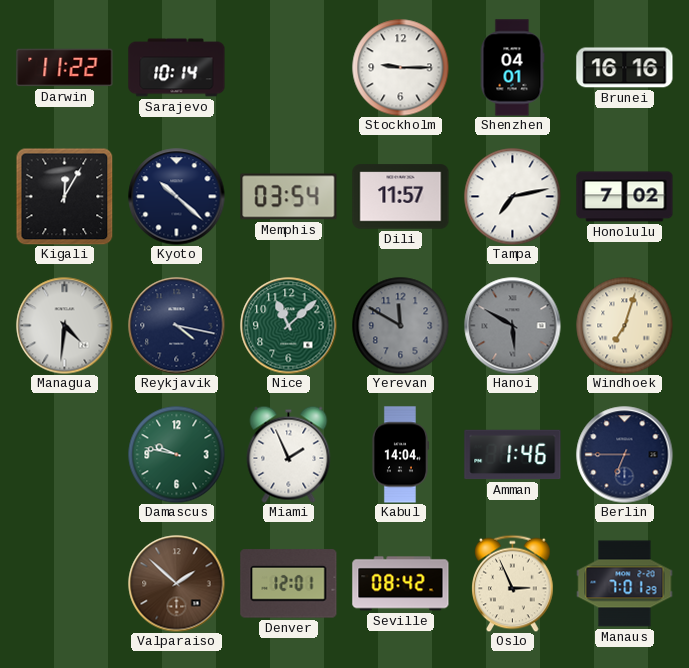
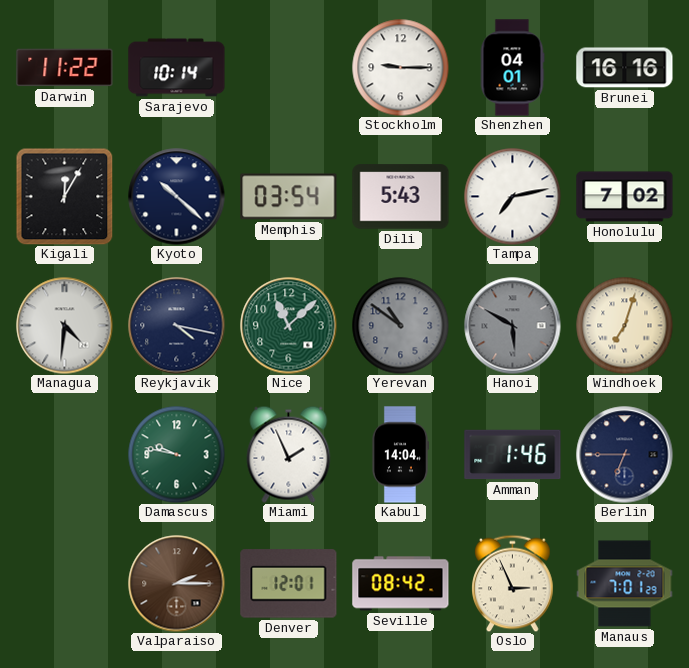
Dili: 11:57 -> 5:43 (401, 197)
Yerevan: 11:50 -> 10:51 (400, 325)
Valparaiso: 1:52 -> 2:15 (177, 584)
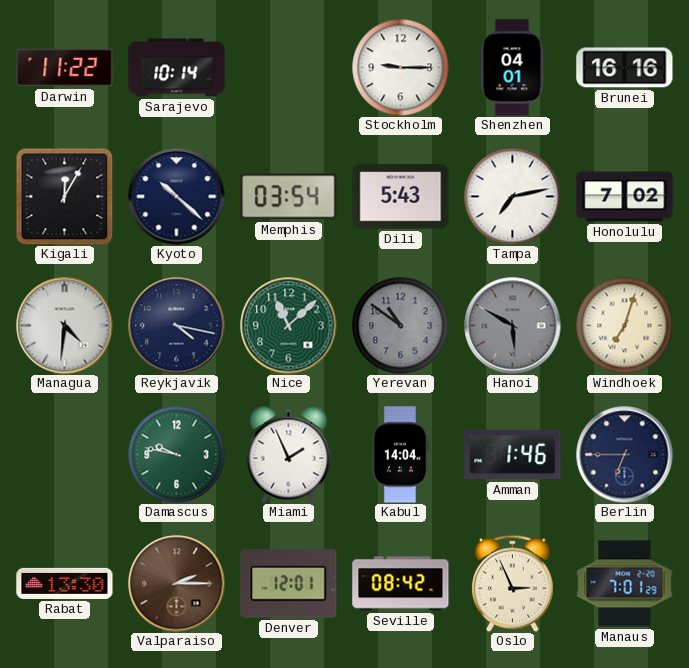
Rabat: none -> 13:30 (65, 583)
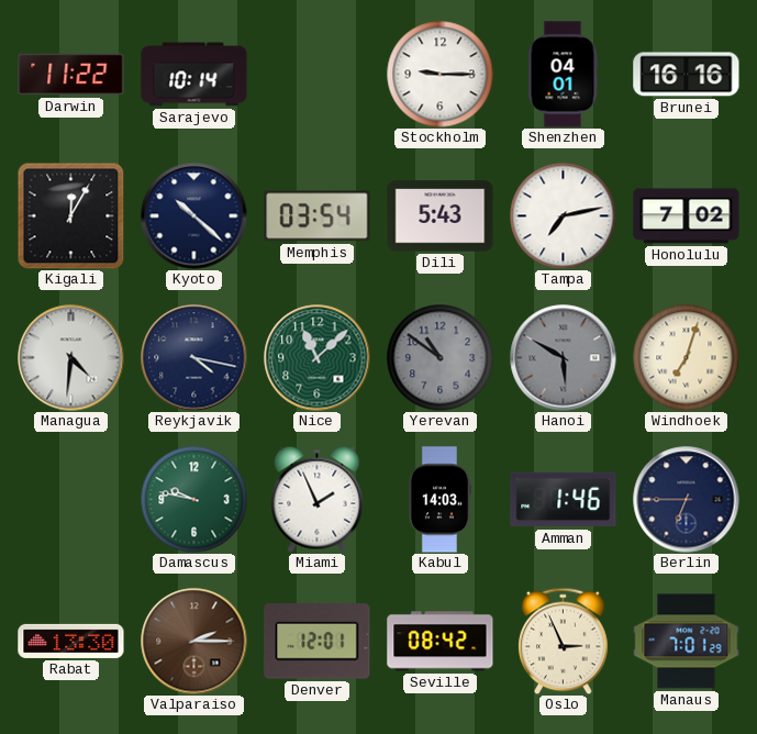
Kabul: 14:04 -> 14:03 (438, 500)
